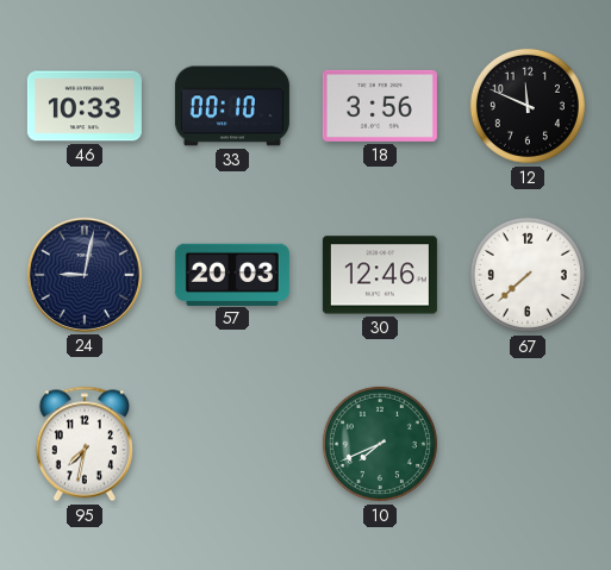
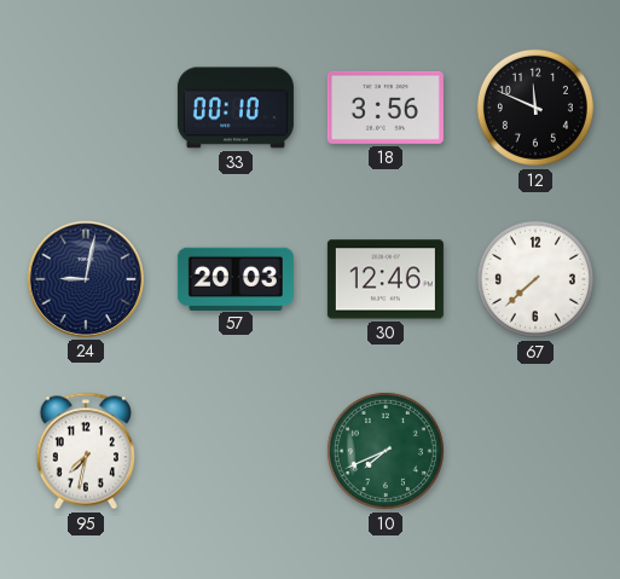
46: 10:33 -> none (85, 106)
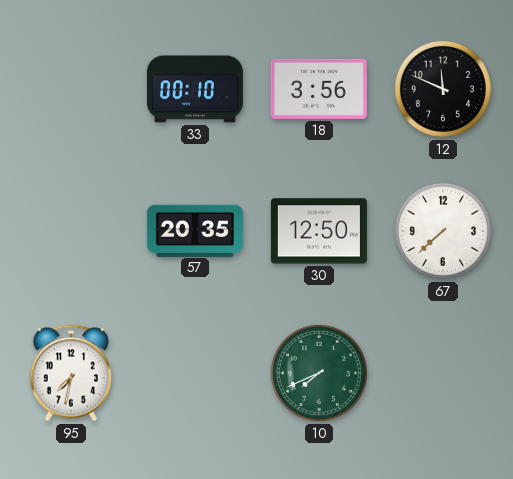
24: 9:02 -> none (86, 279)
57: 20:03 -> 20:35 (195, 230)
30: 12:46 -> 12:50 (319, 231)
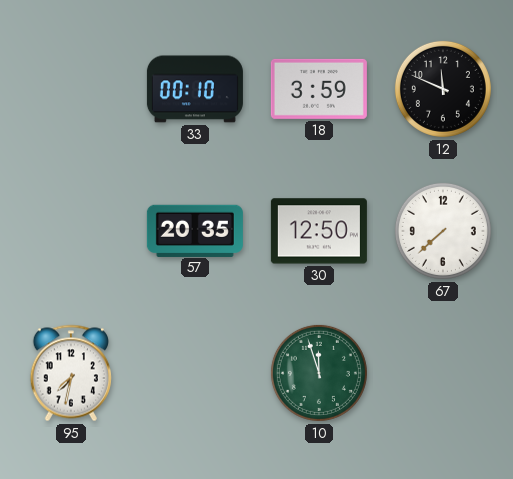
18: 3:56 -> 3:59 (319, 89)
10: 7:41 -> 11:57 (319, 373)
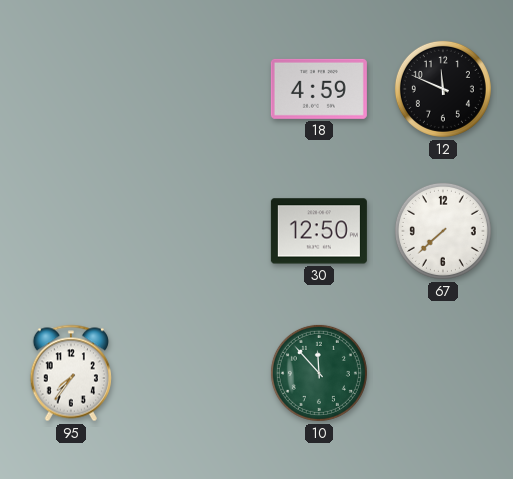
33: 00:10 -> none (195, 89)
18: 3:59 -> 4:59 (319, 89)
57: 20:35 -> none (195, 230)
95: 7:32 -> 7:36 (71, 373)
10: 11:57 -> 11:53 (319, 373)
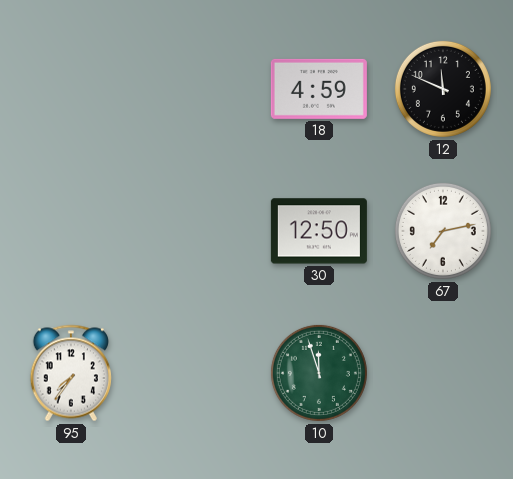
67: 7:38 -> 7:13 (443, 231)
10: 11:53 -> 11:57 (319, 373)
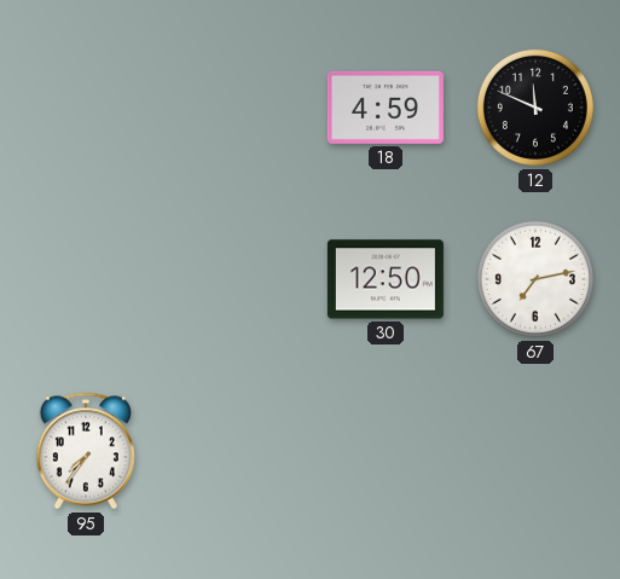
10: 11:57 -> none (319, 373)
